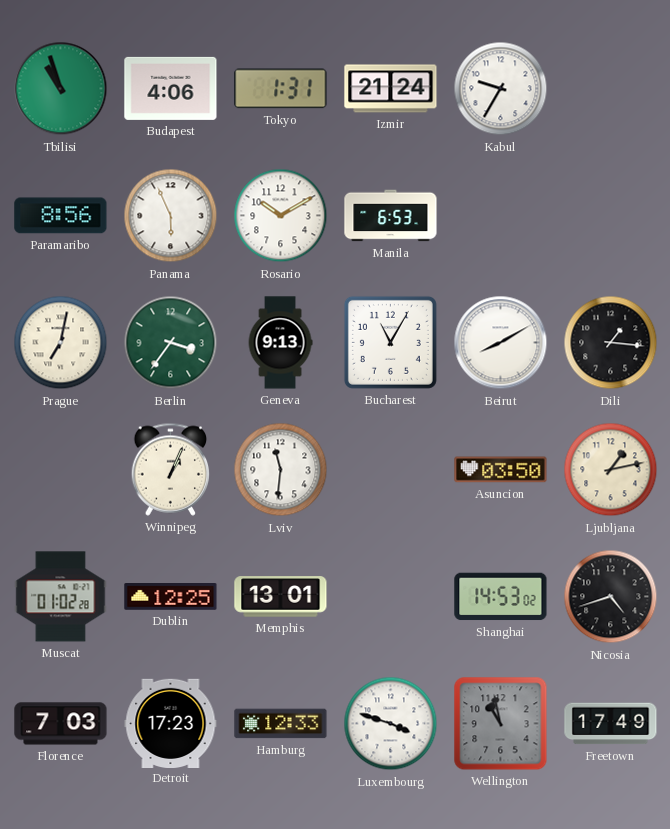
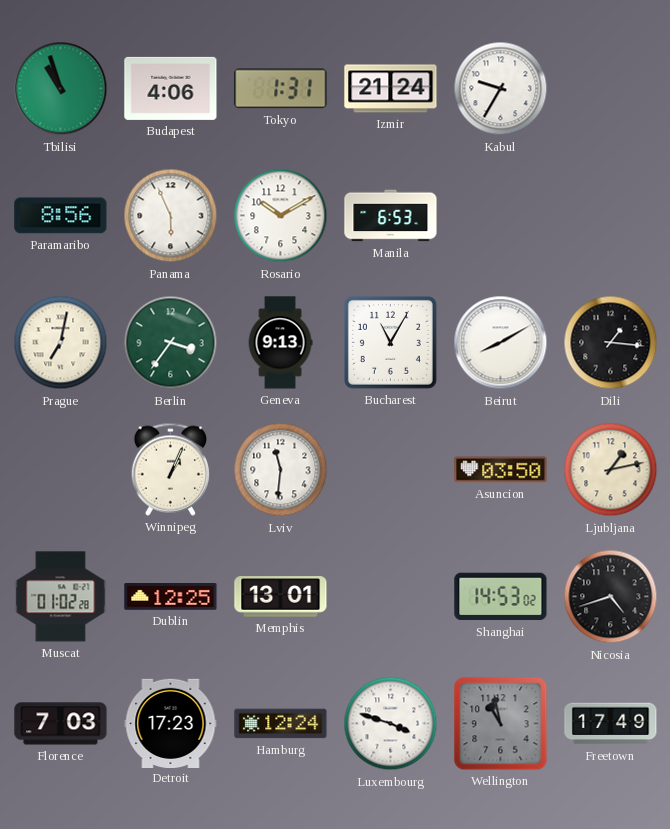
Hamburg: 12:33 -> 12:24 (281, 724)
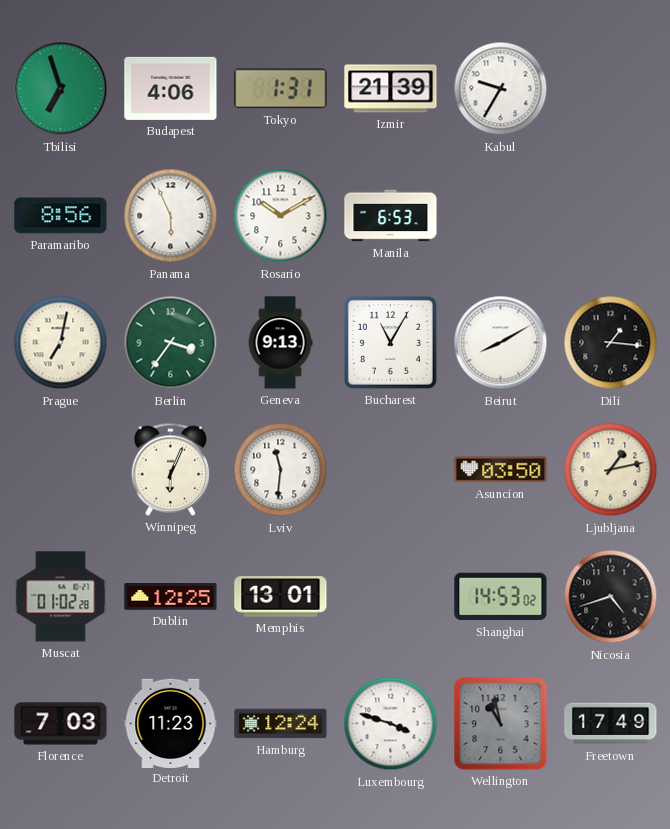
Tbilisi: 10:57 -> 6:57 (61, 89)
Izmir: 21:24 -> 21:39 (391, 89)
Winnipeg: 1:04 -> 6:04 (171, 469)
Detroit: 17:23 -> 11:23 (171, 723)
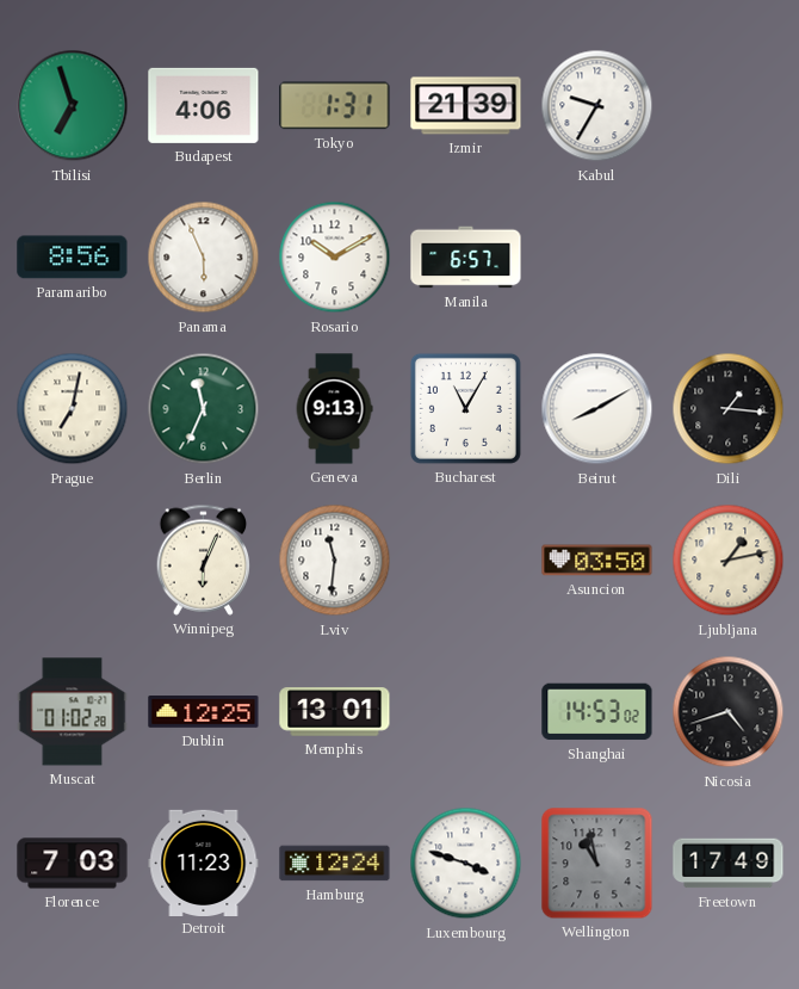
Manila: 6:53 -> 6:57 (466, 258)
Berlin: 3:36 -> 11:34 (204, 409)
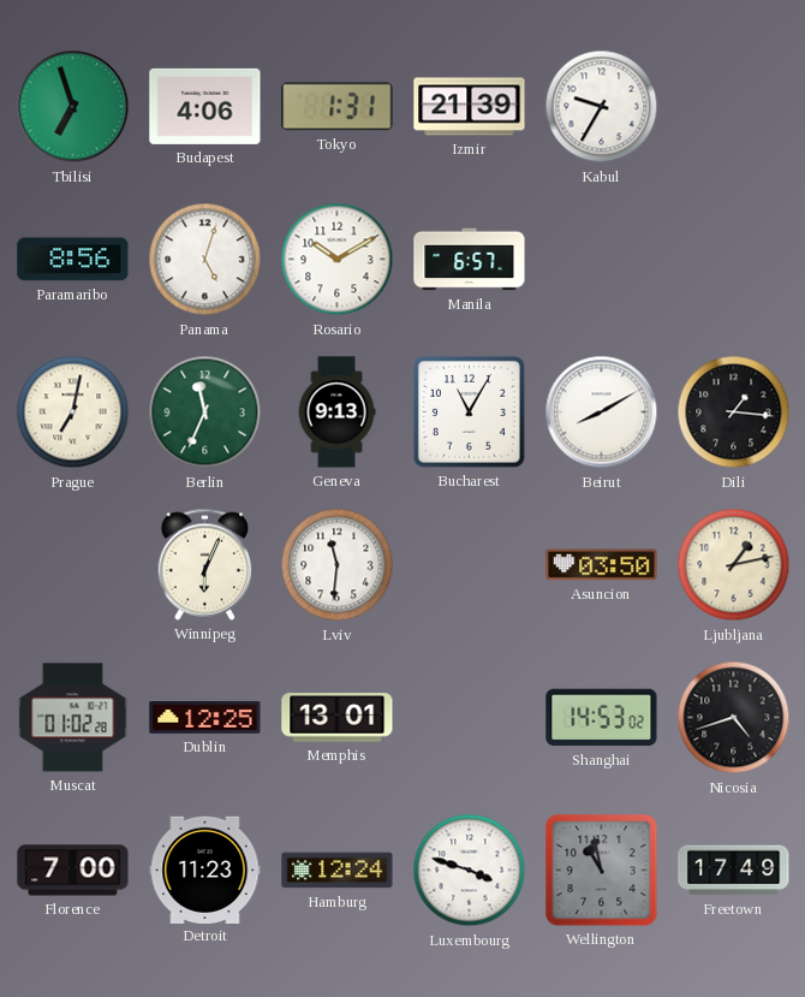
Panama: 5:56 -> 5:03 (205, 260)
Florence: 7:03 -> 7:00 (73, 871)
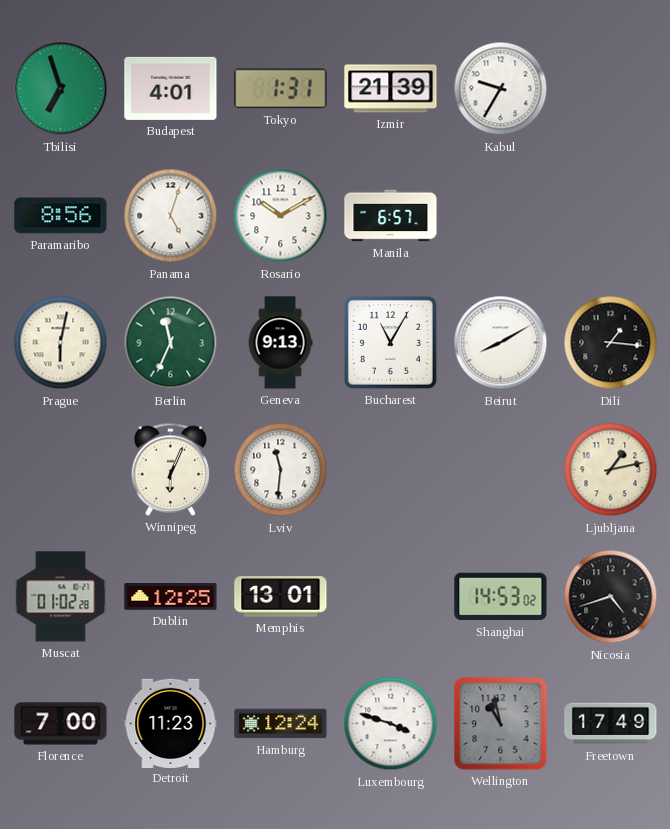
Budapest: 4:06 -> 4:01 (171, 88)
Prague: 7:02 -> 6:02 (61, 343)
Asuncion: 03:50 -> none (602, 565)
